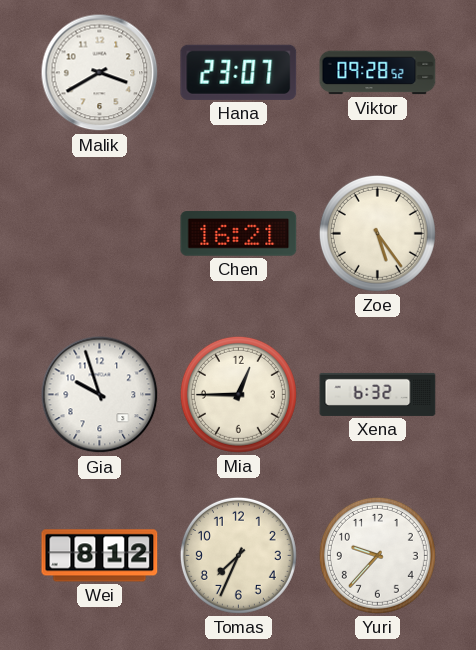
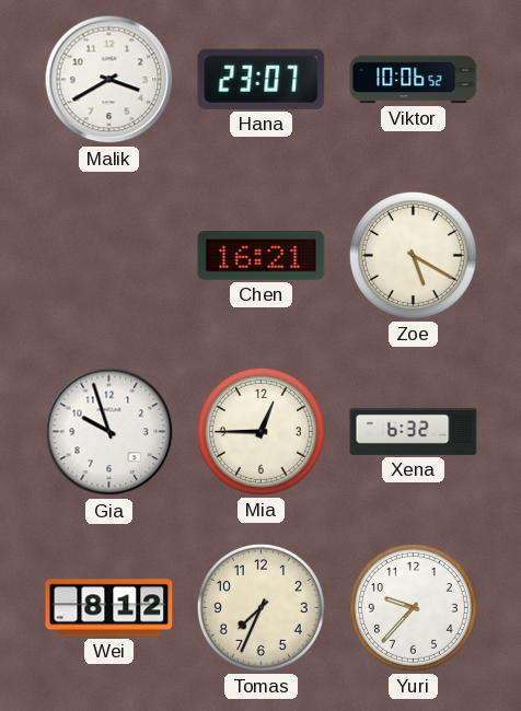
Viktor: 09:28 -> 10:06 (414, 80)
Zoe: 5:24 -> 5:20 (413, 255)
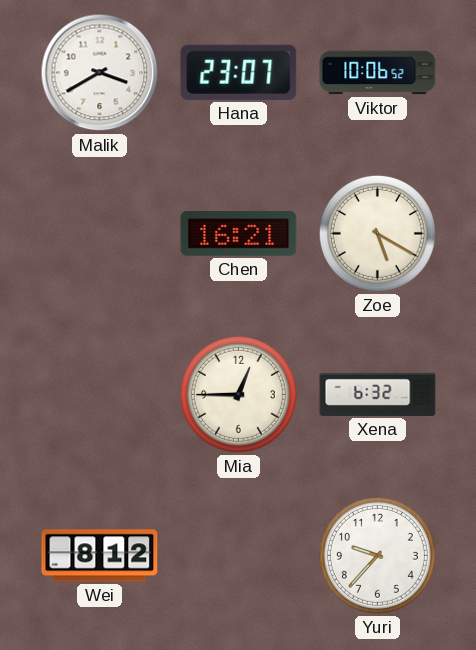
Gia: 9:57 -> none (109, 432)
Tomas: 7:34 -> none (260, 607)
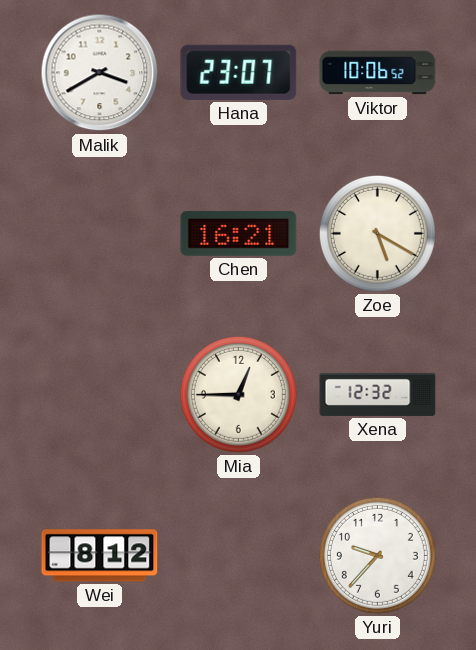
Xena: 6:32 -> 12:32 (378, 394)
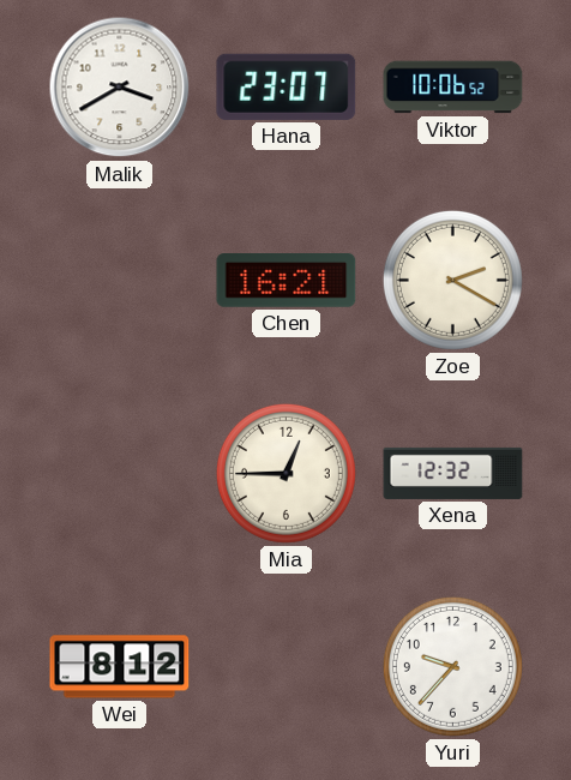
Zoe: 5:20 -> 2:20 (452, 280)
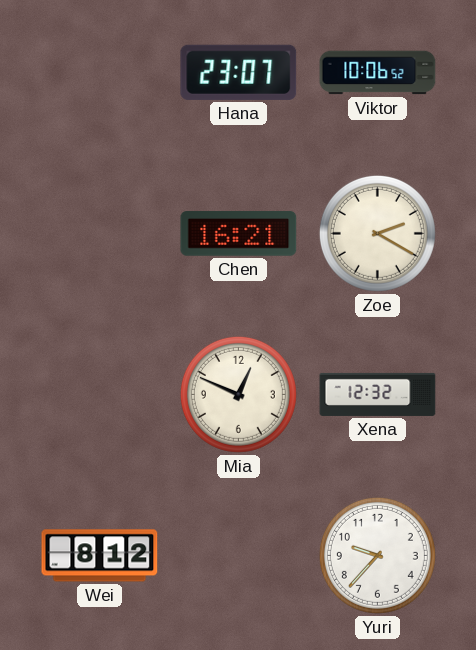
Malik: 3:40 -> none (120, 88)
Mia: 12:45 -> 12:49 (238, 394)
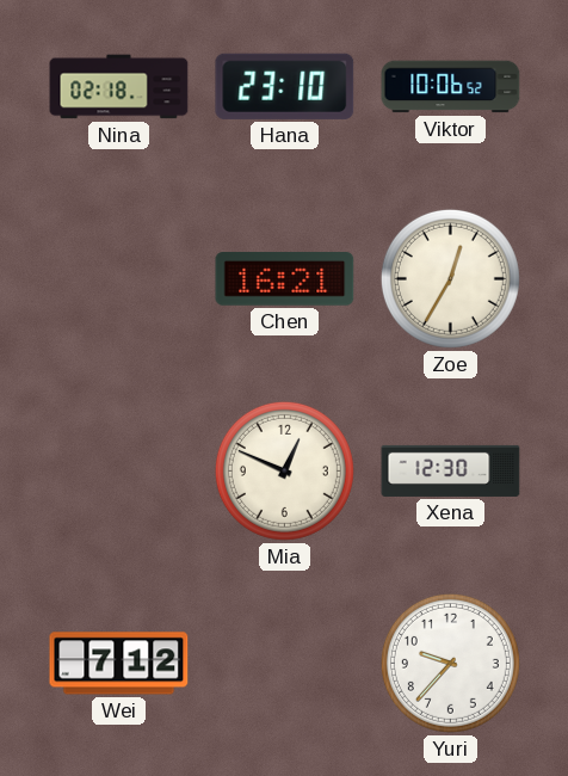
Nina: none -> 02:18 (119, 87)
Hana: 23:07 -> 23:10 (285, 86)
Zoe: 2:20 -> 12:35 (450, 278)
Xena: 12:32 -> 12:30 (451, 470)
Wei: 8:12 -> 7:12 (119, 664)
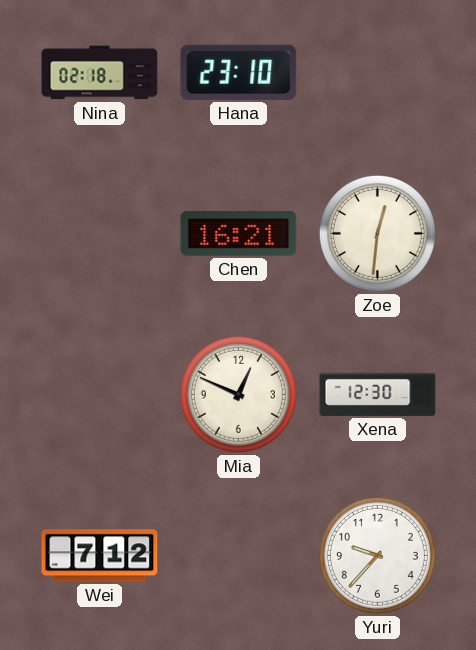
Viktor: 10:06 -> none (451, 87)
Zoe: 12:35 -> 12:31 (377, 233)
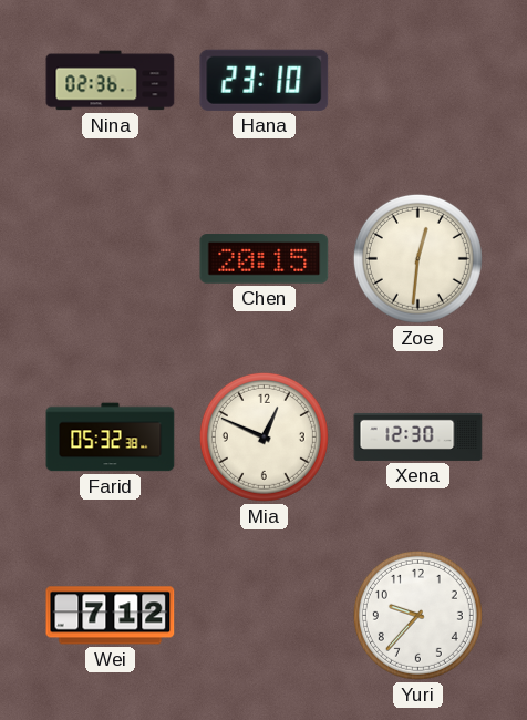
Nina: 02:18 -> 02:36 (111, 81)
Chen: 16:21 -> 20:15 (265, 259)
Farid: none -> 05:32 (111, 438)
